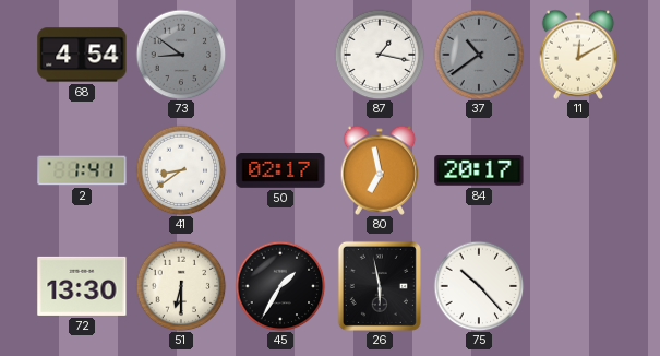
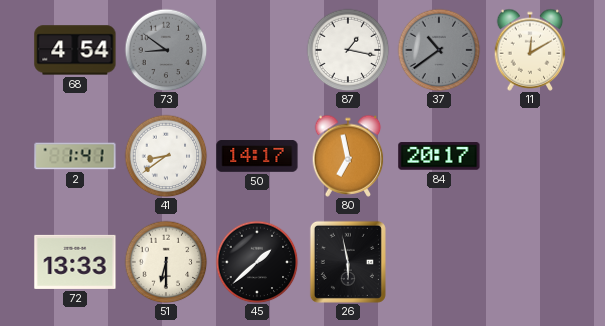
50: 02:17 -> 14:17 (257, 157)
72: 13:30 -> 13:33 (75, 262)
45: 1:35 -> 1:38 (257, 262)
75: 10:23 -> none (479, 286)
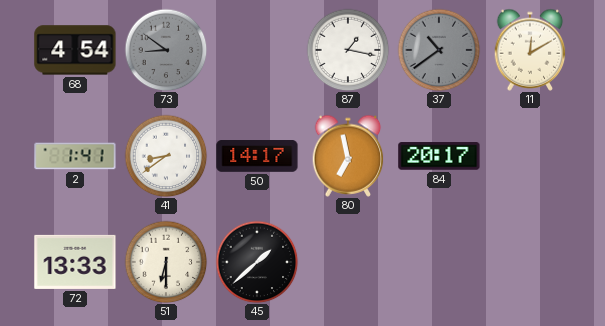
26: 5:58 -> none (348, 262)
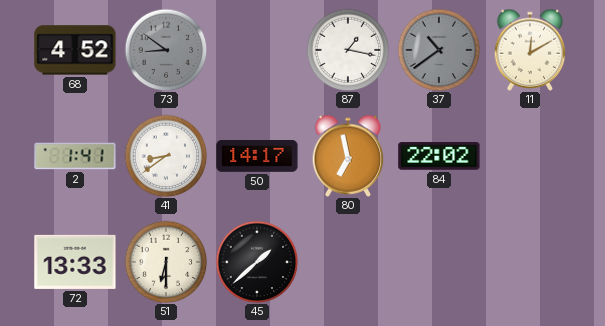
68: 4:54 -> 4:52 (75, 50)
84: 20:17 -> 22:02 (439, 156)
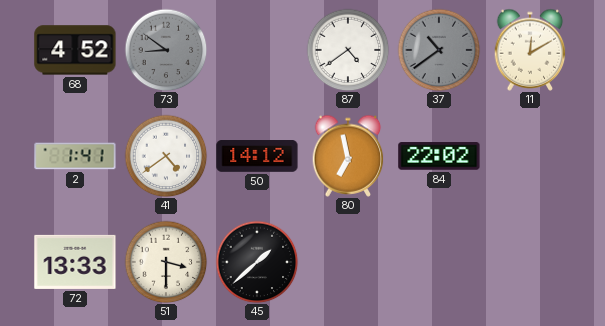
87: 1:17 -> 4:39 (348, 50)
41: 8:39 -> 4:39 (166, 156)
50: 14:17 -> 14:12 (257, 157)
51: 6:30 -> 3:30 (166, 262)
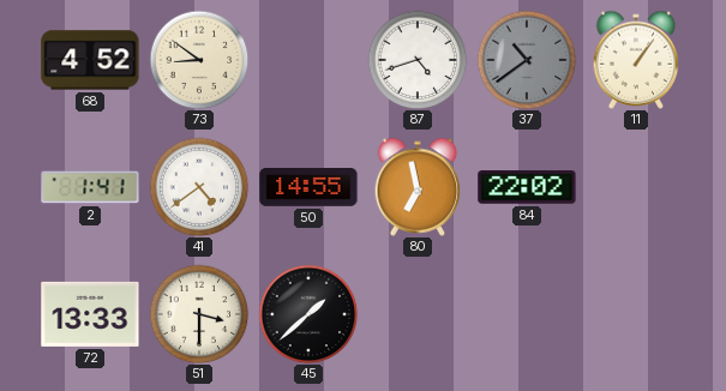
73 dial: grey -> cream (199, 60)
87: 4:39 -> 4:42 (418, 60)
11: 12:10 -> 1:06 (636, 60)
50: 14:12 -> 14:55 (308, 188)
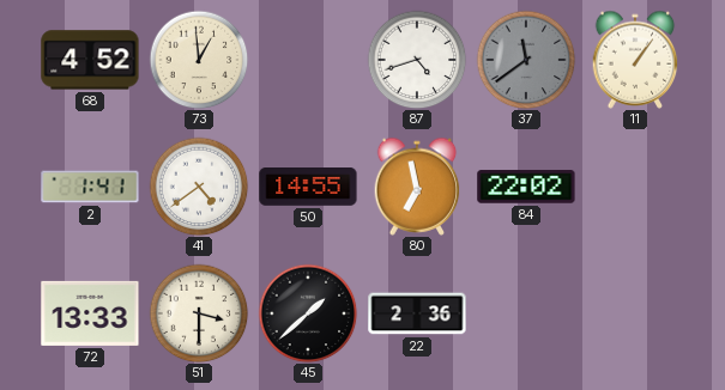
73: 8:51 -> 12:59 (199, 60)
37: 10:39 -> 11:39 (526, 60)
22: none -> 2:36 (417, 313)
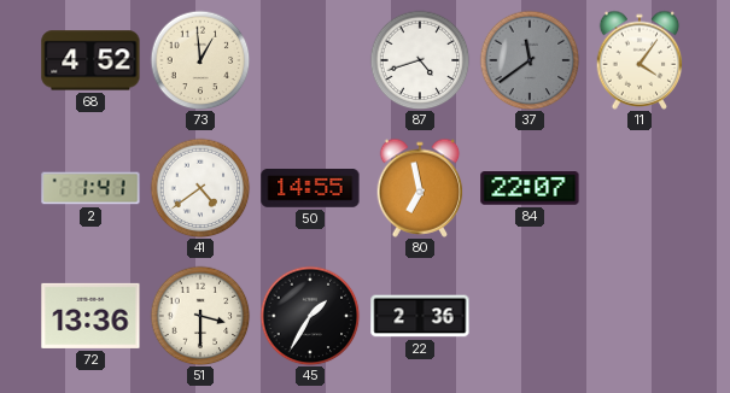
11: 1:06 -> 4:06 (640, 60)
84: 22:02 -> 22:07 (530, 188)
72: 13:33 -> 13:36 (90, 316)
45: 1:38 -> 1:35 (310, 316)
